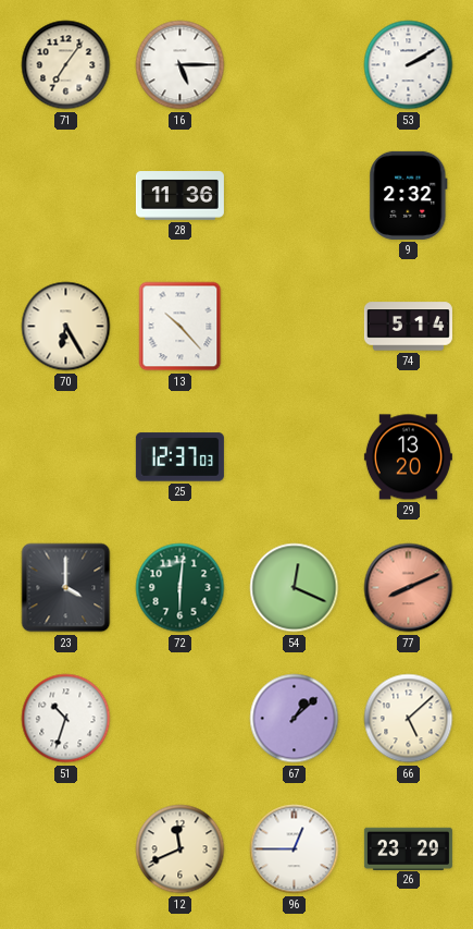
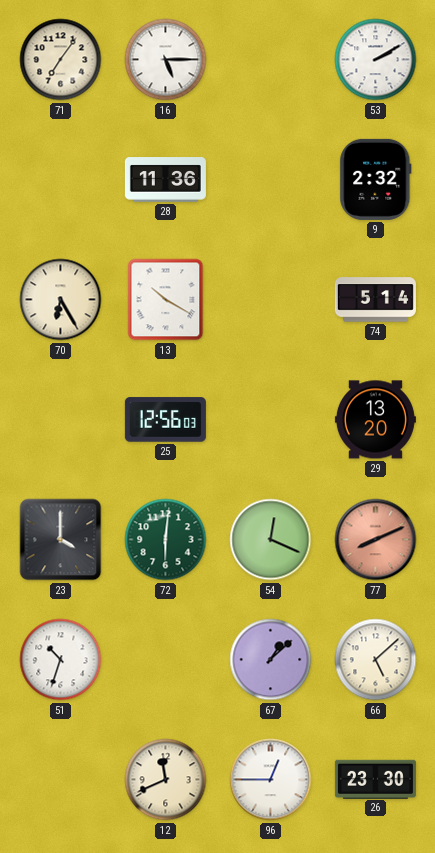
13: 10:23 -> 10:20 (166, 300)
25: 12:37 -> 12:56 (165, 420)
26: 23:29 -> 23:30 (375, 779)
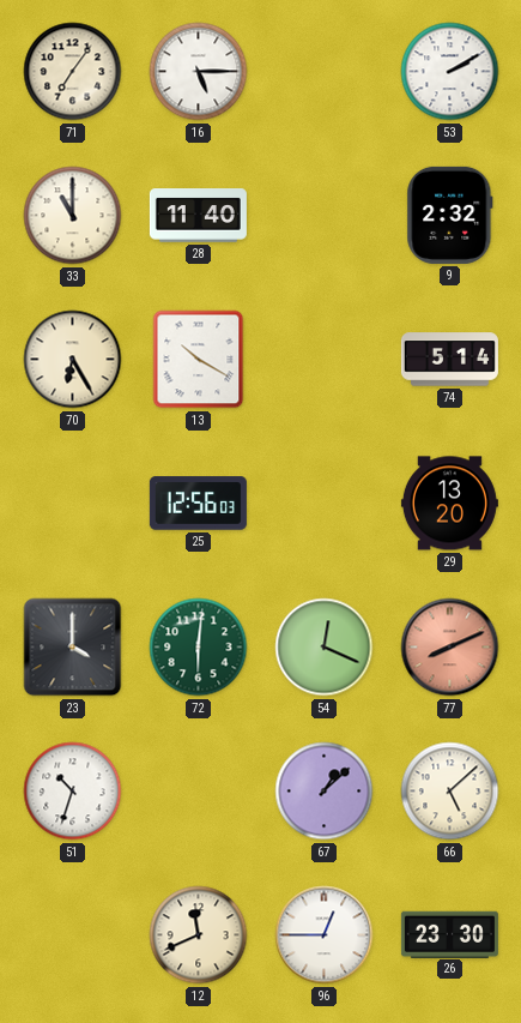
33: none -> 11:00 (73, 216)
28: 11:36 -> 11:40 (198, 216)
